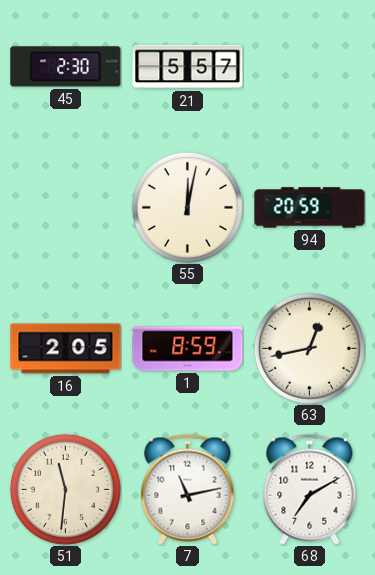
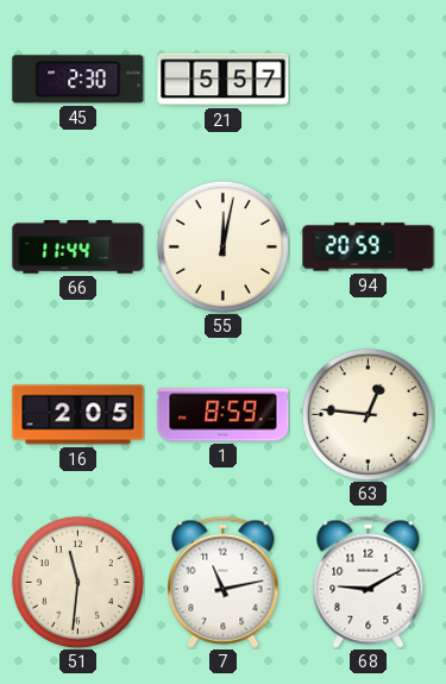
66: none -> 11:44 (78, 247)
63: 12:43 -> 12:46 (368, 414)
68: 7:10 -> 9:10 (369, 582)
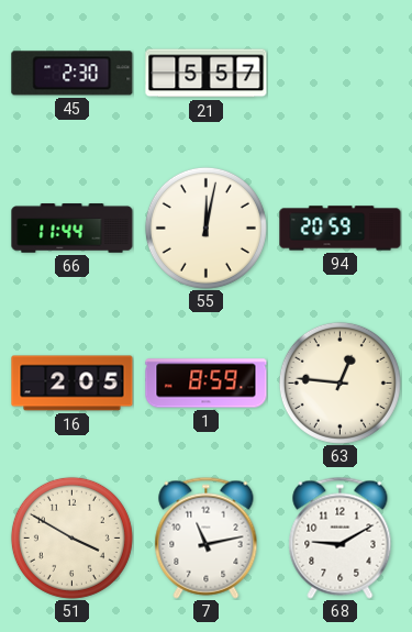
51: 11:31 -> 3:50 (71, 537)
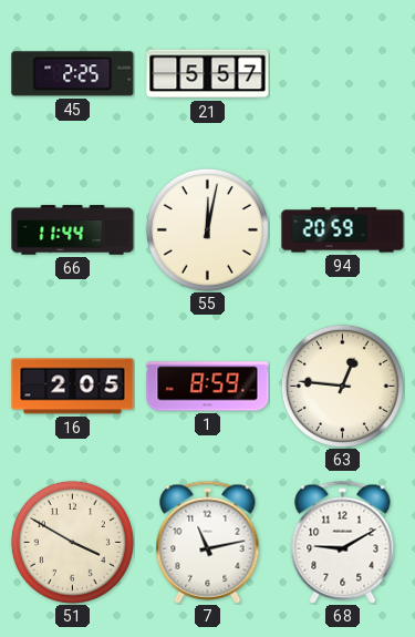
45: 2:30 -> 2:25 (73, 74)
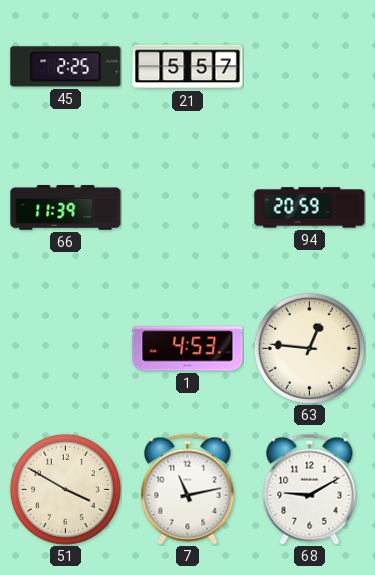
66: 11:44 -> 11:39 (66, 208)
55: 12:02 -> none (207, 229)
16: 2:05 -> none (73, 387)
1: 8:59 -> 4:53 (188, 349)
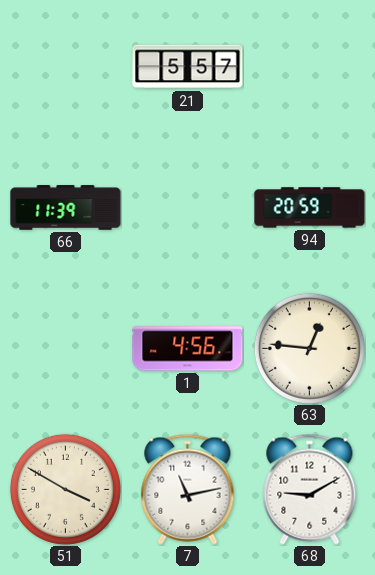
45: 2:25 -> none (66, 67)
1: 4:53 -> 4:56 (188, 349)
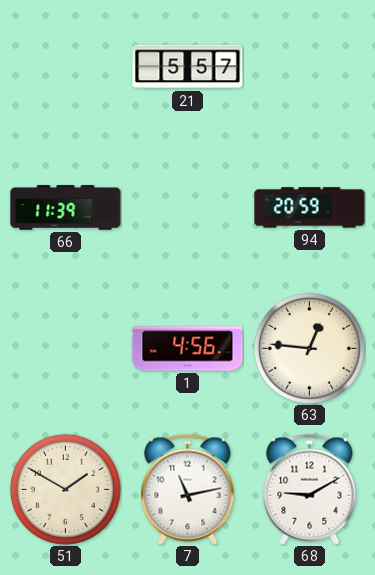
51: 3:50 -> 1:50 (65, 489)
